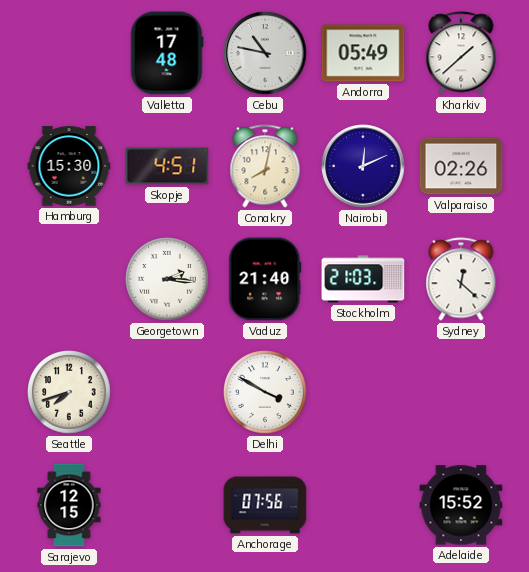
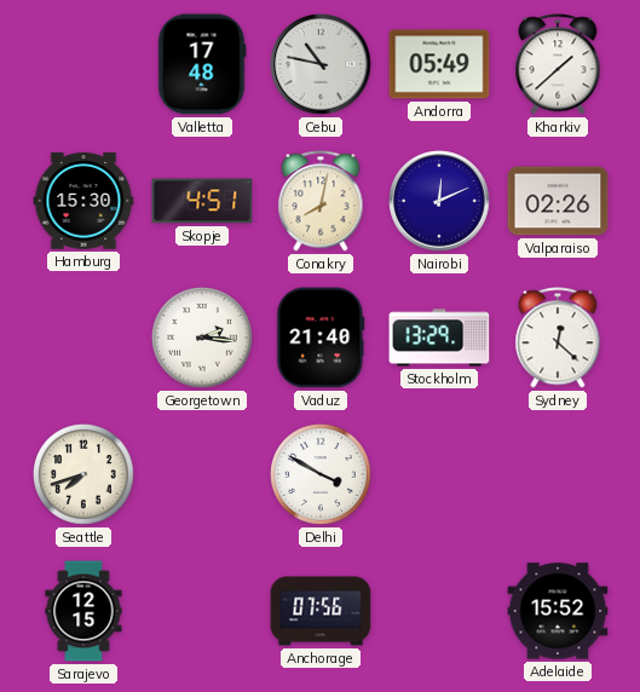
Stockholm: 21:03 -> 13:29 (439, 338)
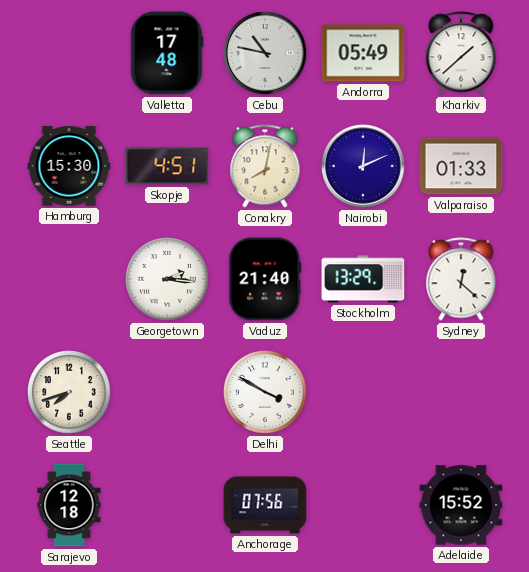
Valparaiso: 02:26 -> 01:33 (461, 166)
Sarajevo: 12:15 -> 12:18 (69, 505)
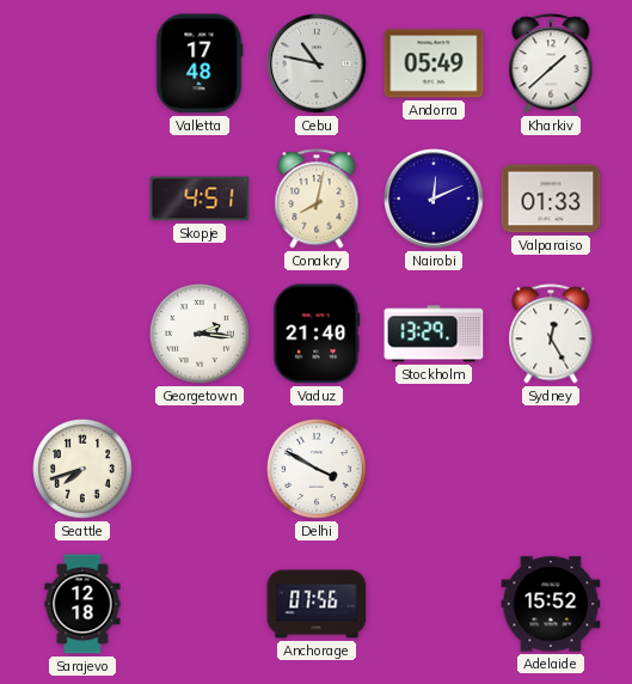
Hamburg: 15:30 -> none (69, 166)
Sydney: 12:22 -> 12:25 (551, 334)
